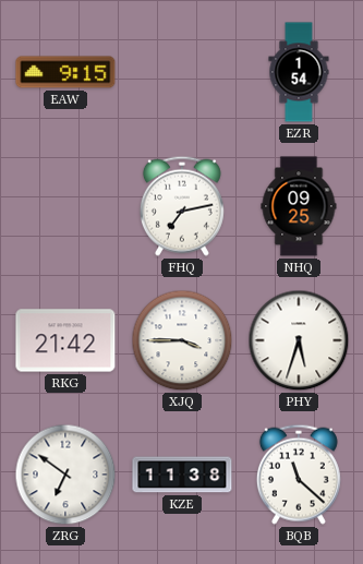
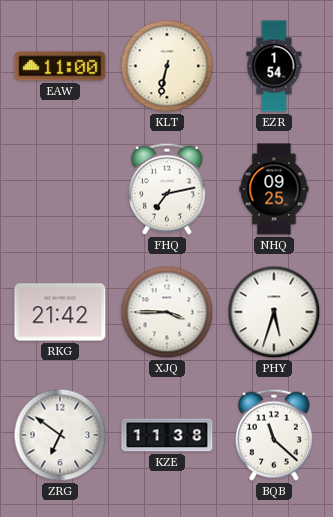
EAW: 9:15 -> 11:00 (60, 66)
KLT: none -> 6:32 (167, 66)
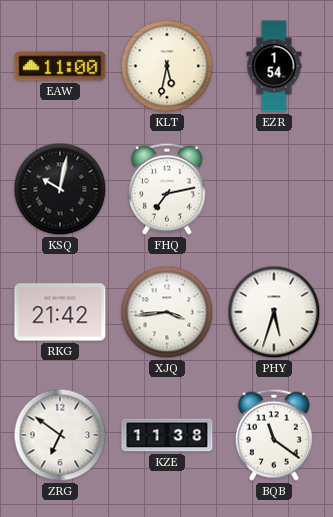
KLT: 6:32 -> 5:32 (167, 66)
KSQ: none -> 10:02 (60, 189)
NHQ: 09:25 -> none (274, 189)
XJQ: 3:45 -> 3:44 (167, 312)
BQB: 11:22 -> 11:21 (274, 435)
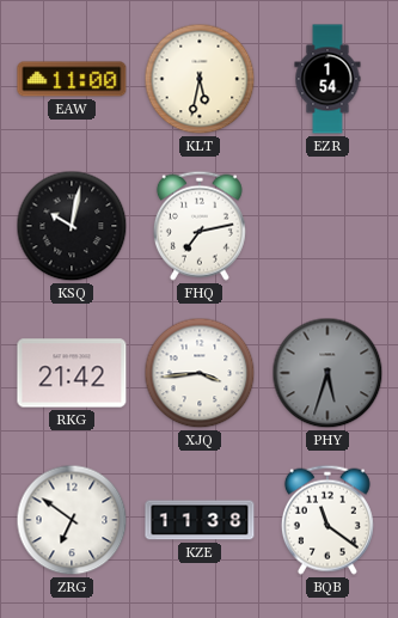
PHY dial: white -> grey (327, 373)
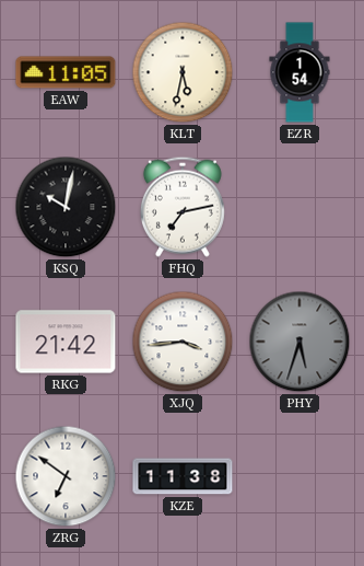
EAW: 11:00 -> 11:05 (66, 72)
BQB: 11:21 -> none (327, 520)
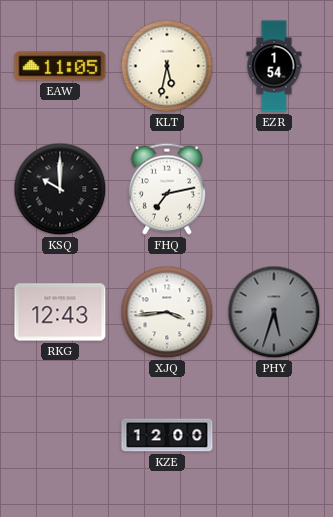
KSQ: 10:02 -> 10:00 (60, 189)
RKG: 21:42 -> 12:43 (60, 312)
ZRG: 6:51 -> none (66, 476)
KZE: 11:38 -> 12:00 (167, 435)
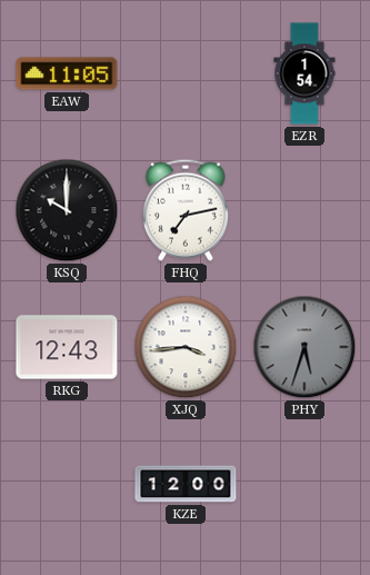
KLT: 5:32 -> none (167, 66)
